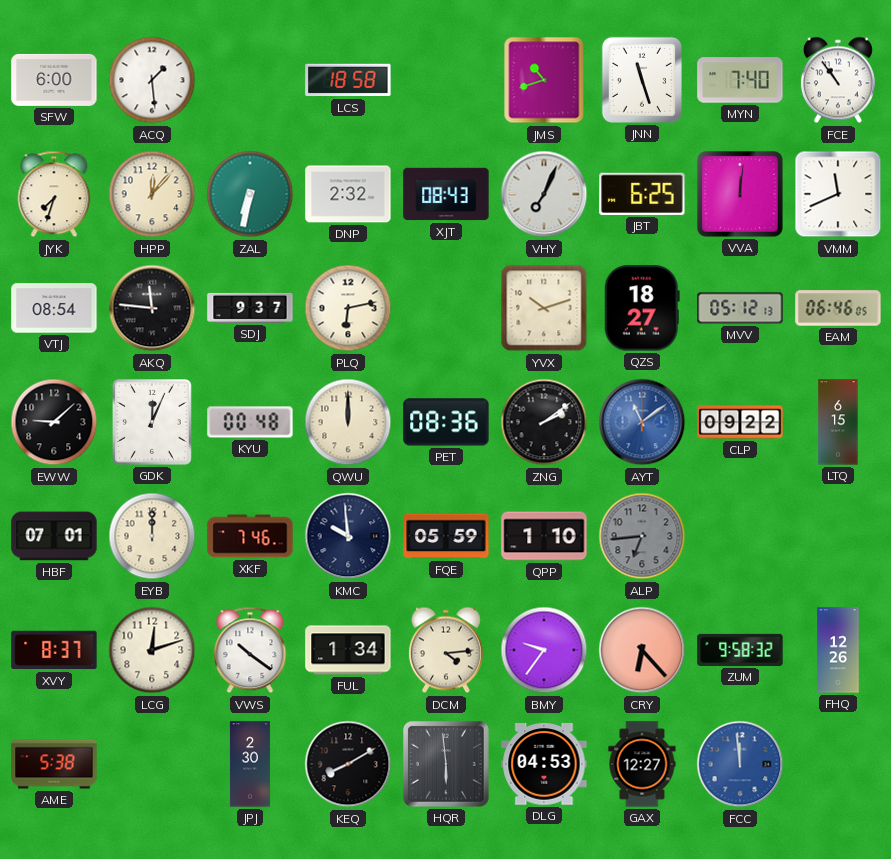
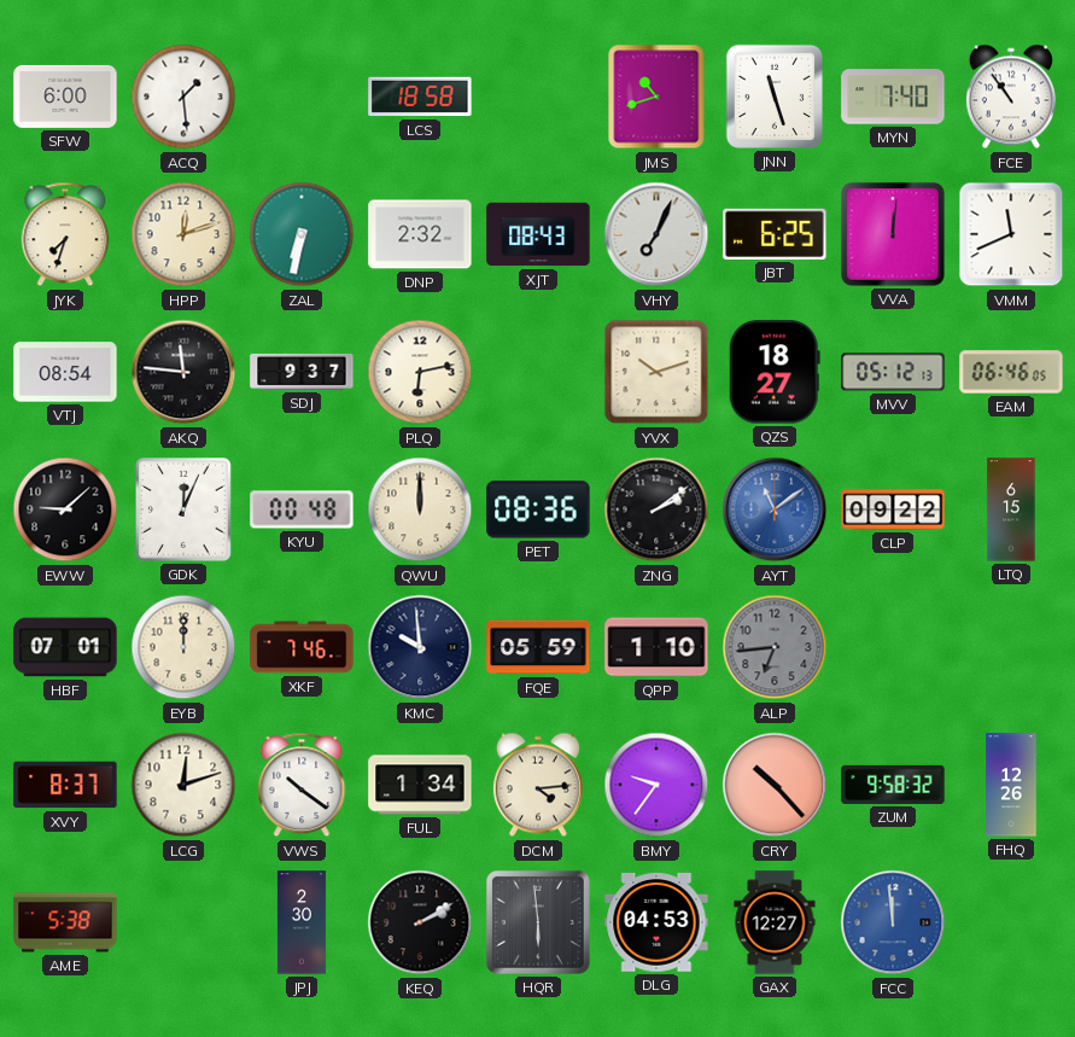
HPP: 12:07 -> 12:12 (183, 234)
CRY: 6:23 -> 10:23 (775, 785)
KEQ: 8:10 -> 2:10 (420, 922)
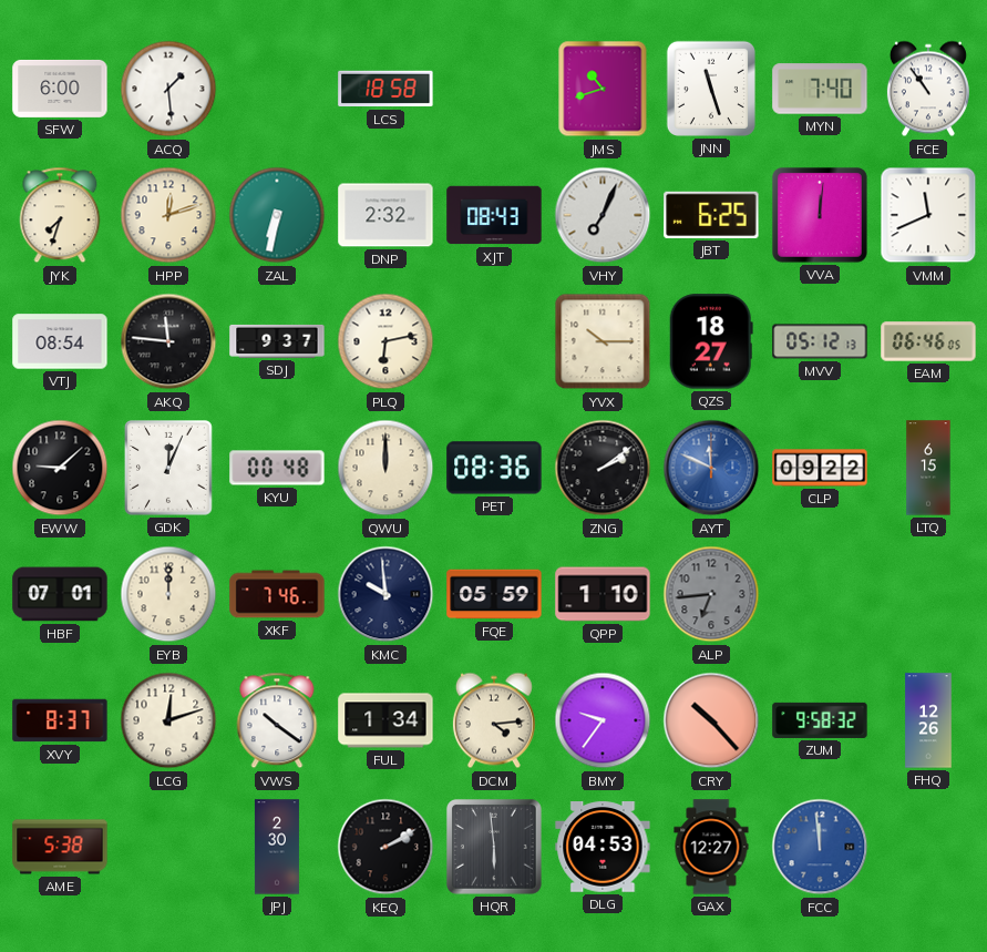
YVX: 10:12 -> 10:15 (603, 341)
AYT: 11:09 -> 11:49 (711, 468)
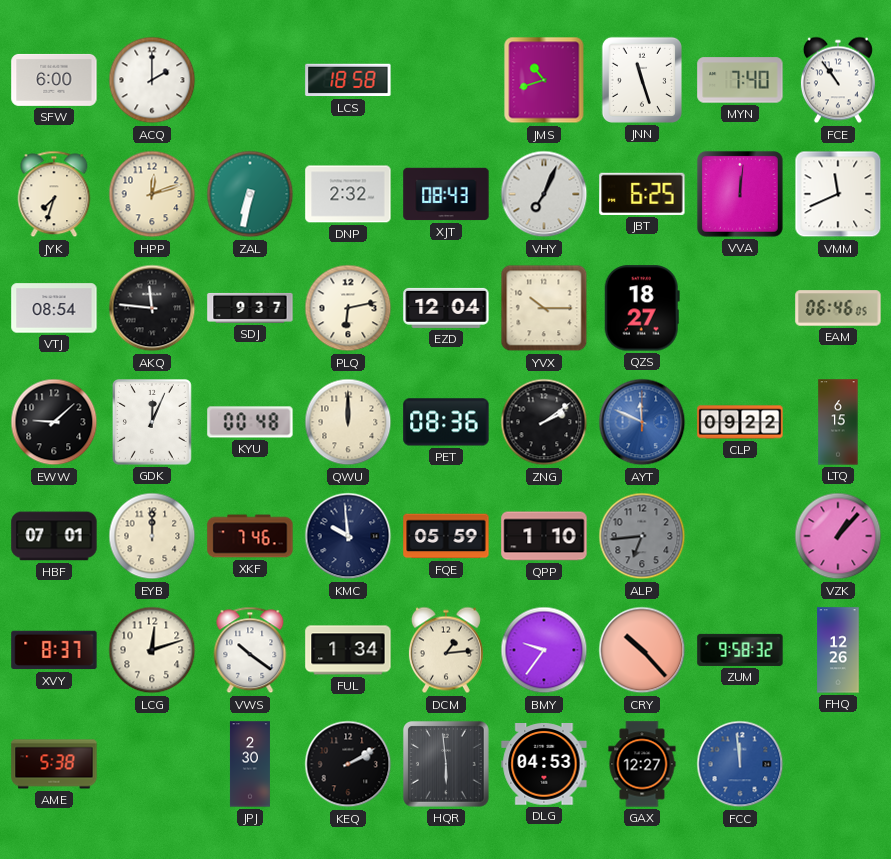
ACQ: 1:29 -> 2:00 (152, 80)
EZD: none -> 12:04 (446, 308)
MVV: 05:12 -> none (820, 341)
VZK: none -> 1:07 (838, 536)
DCM: 4:14 -> 1:14 (446, 650)
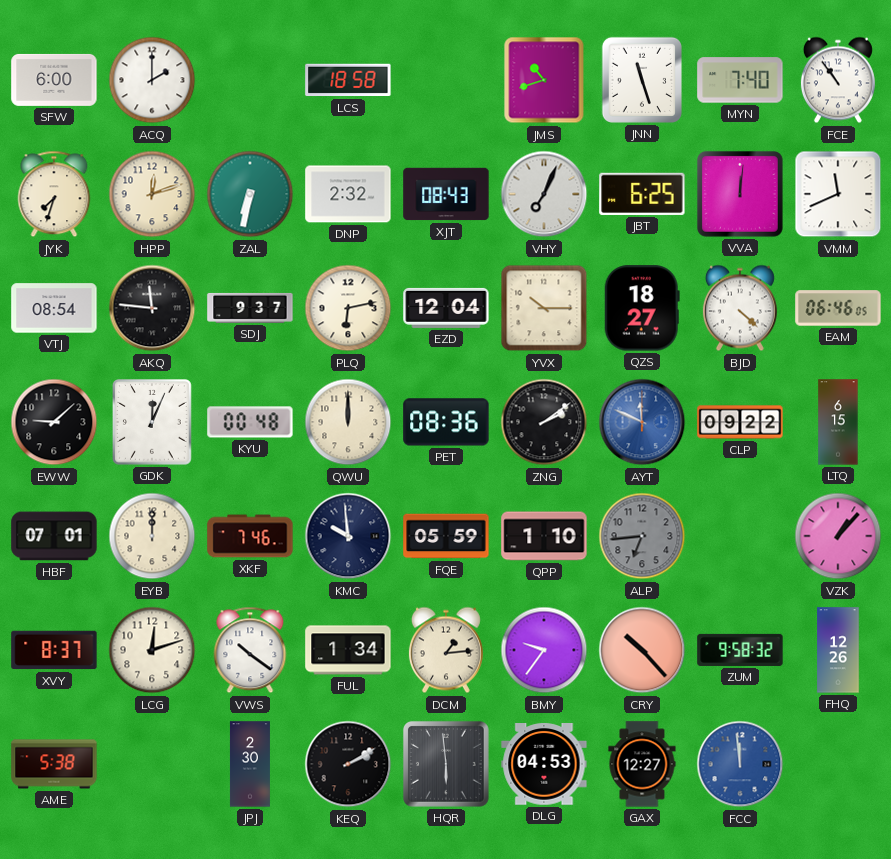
BJD: none -> 4:22 (740, 308)
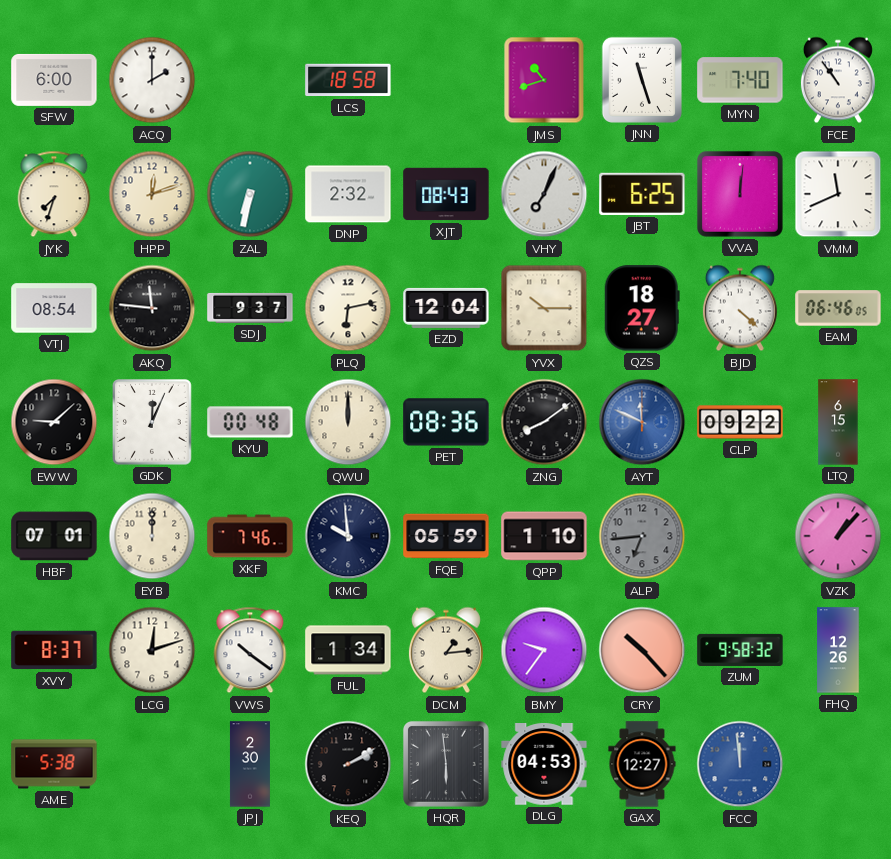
ZNG: 2:09 -> 8:09 (544, 422)
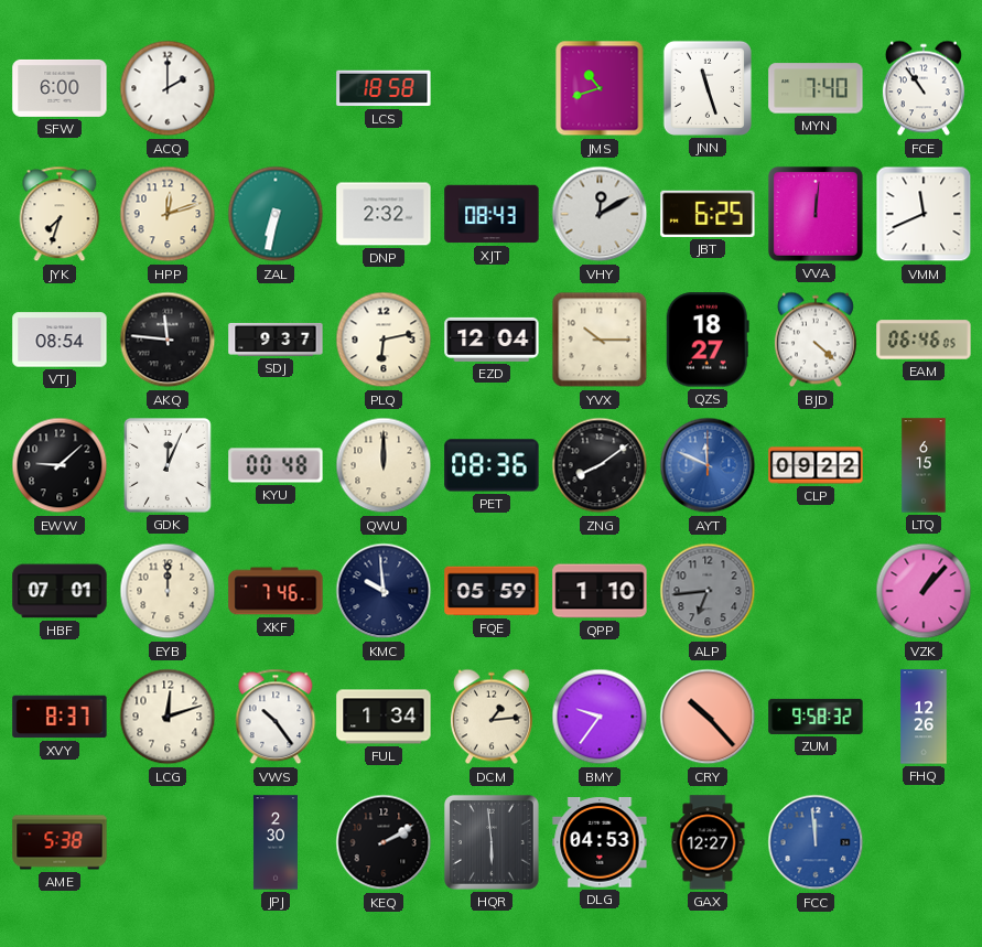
VHY: 7:04 -> 12:10 (600, 214)
VWS: 10:21 -> 10:24 (276, 717)
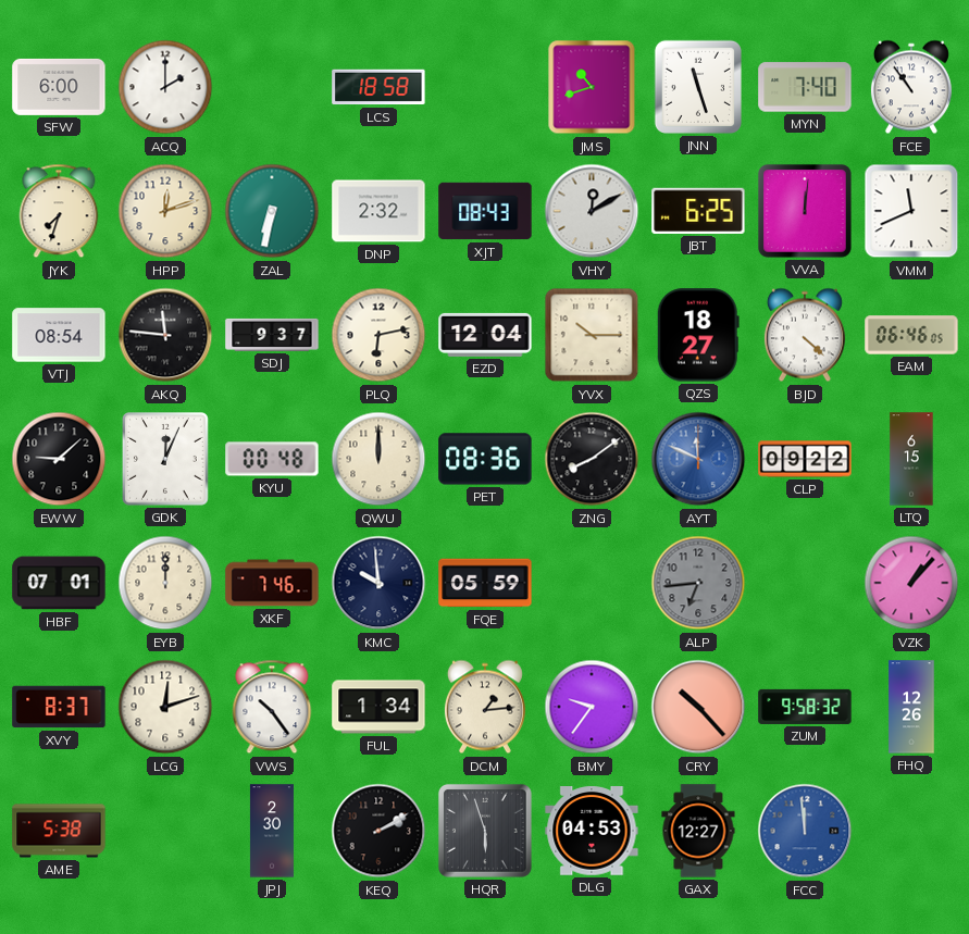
QPP: 1:10 -> none (600, 591)
HQR: 5:59 -> 5:57 (485, 831)
